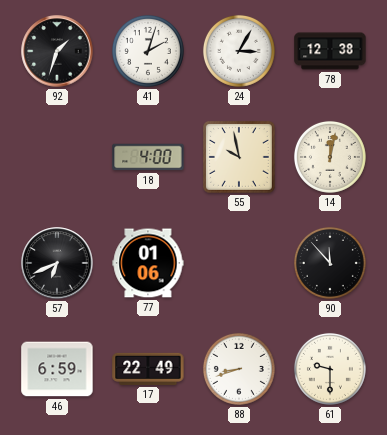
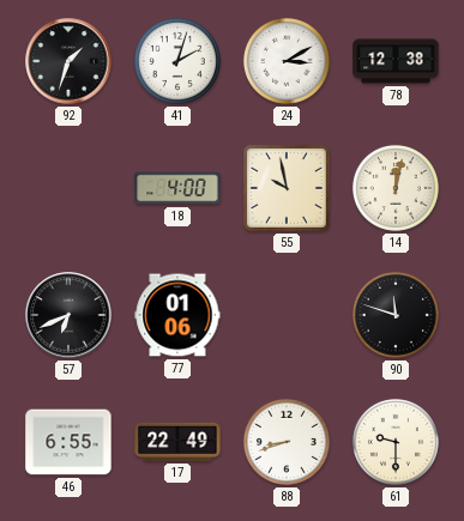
24: 3:05 -> 3:10 (287, 61)
90: 11:53 -> 11:48 (396, 315)
46: 6:59 -> 6:55 (68, 442)
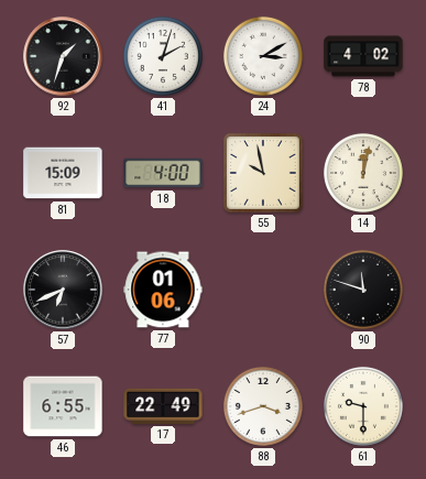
78: 12:38 -> 4:02 (363, 56)
81: none -> 15:09 (63, 173)
88: 8:42 -> 3:42 (263, 406)
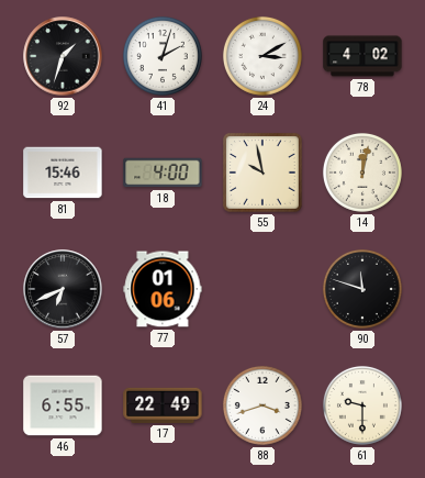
81: 15:09 -> 15:46 (63, 173)
